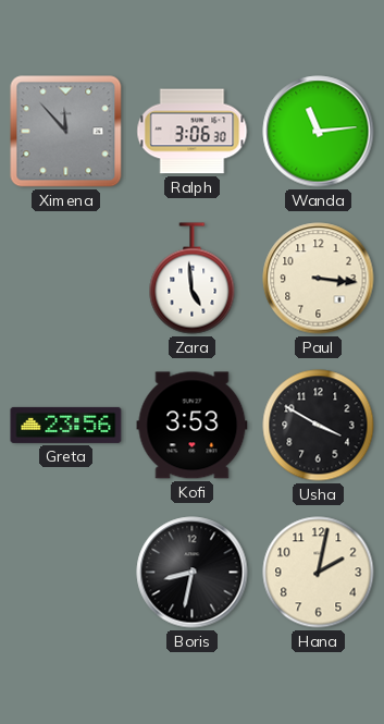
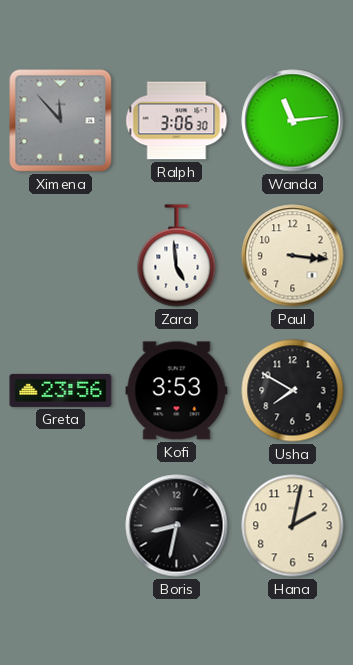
Usha: 3:50 -> 7:50 (293, 391)
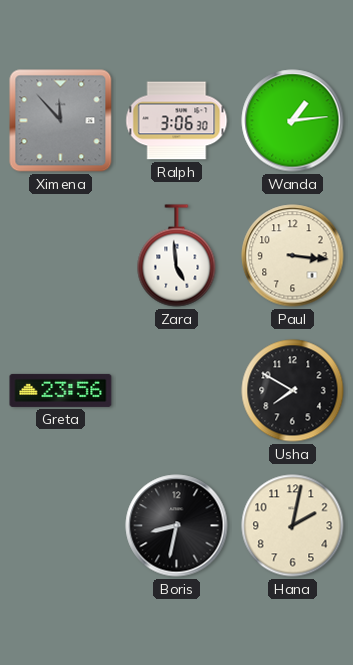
Wanda: 11:14 -> 1:14 (293, 121)
Kofi: 3:53 -> none (177, 391)
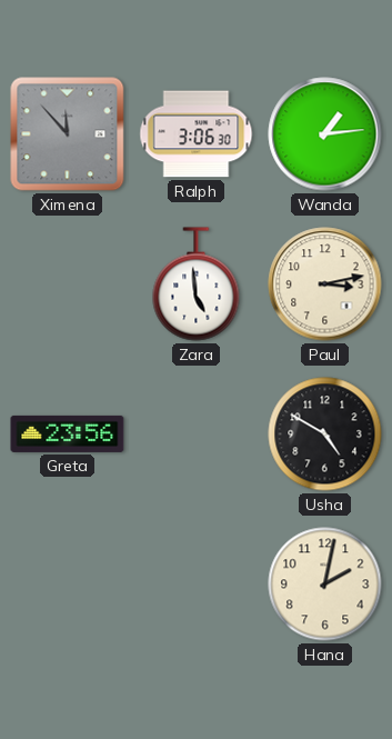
Paul: 3:16 -> 3:13 (325, 284)
Usha: 7:50 -> 4:50 (325, 435)
Boris: 8:32 -> none (177, 526)
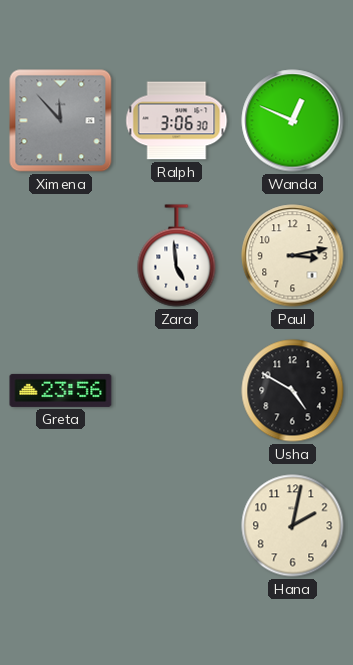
Wanda: 1:14 -> 12:49 (293, 121)
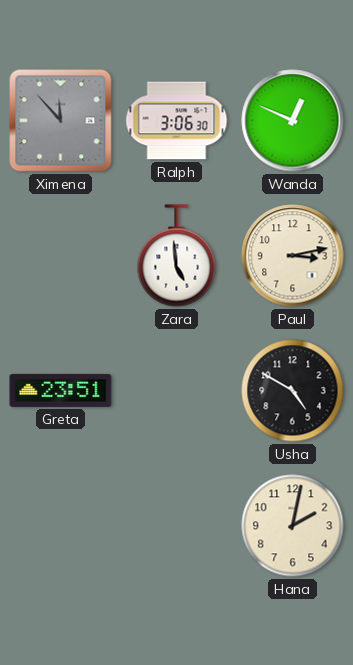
Greta: 23:56 -> 23:51 (61, 390)
